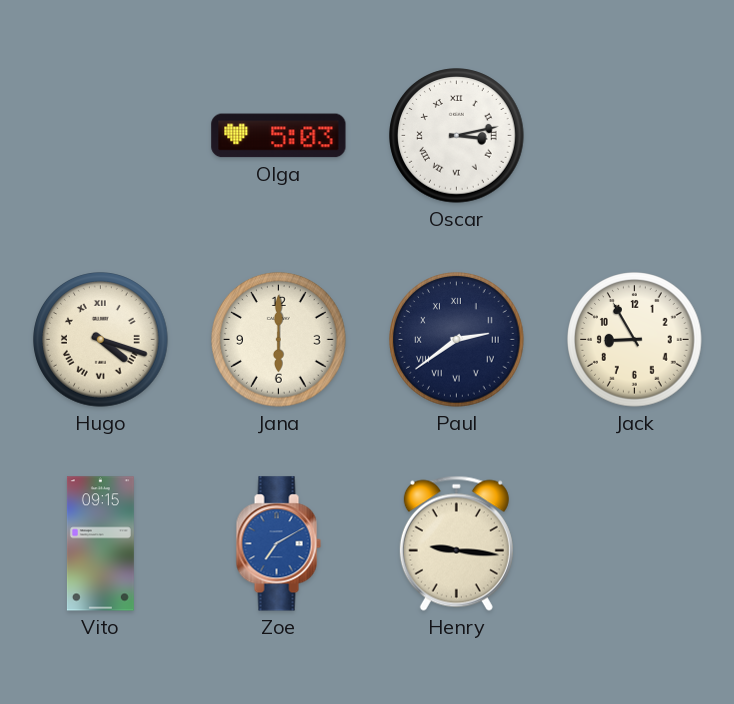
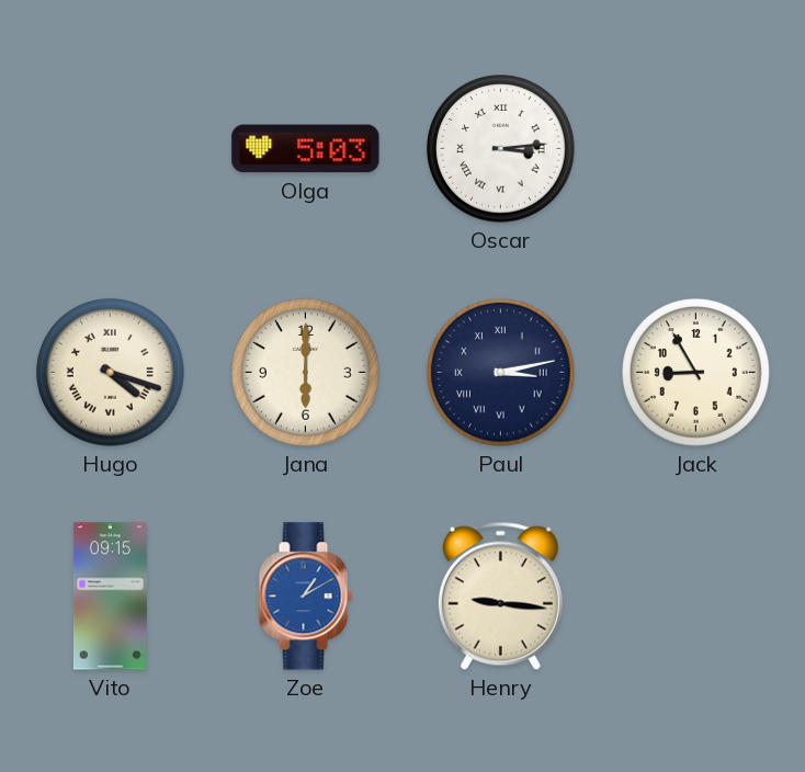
Oscar: 3:13 -> 3:14 (501, 149)
Paul: 2:39 -> 3:13 (501, 373)
Zoe: 7:10 -> 1:10 (305, 597)
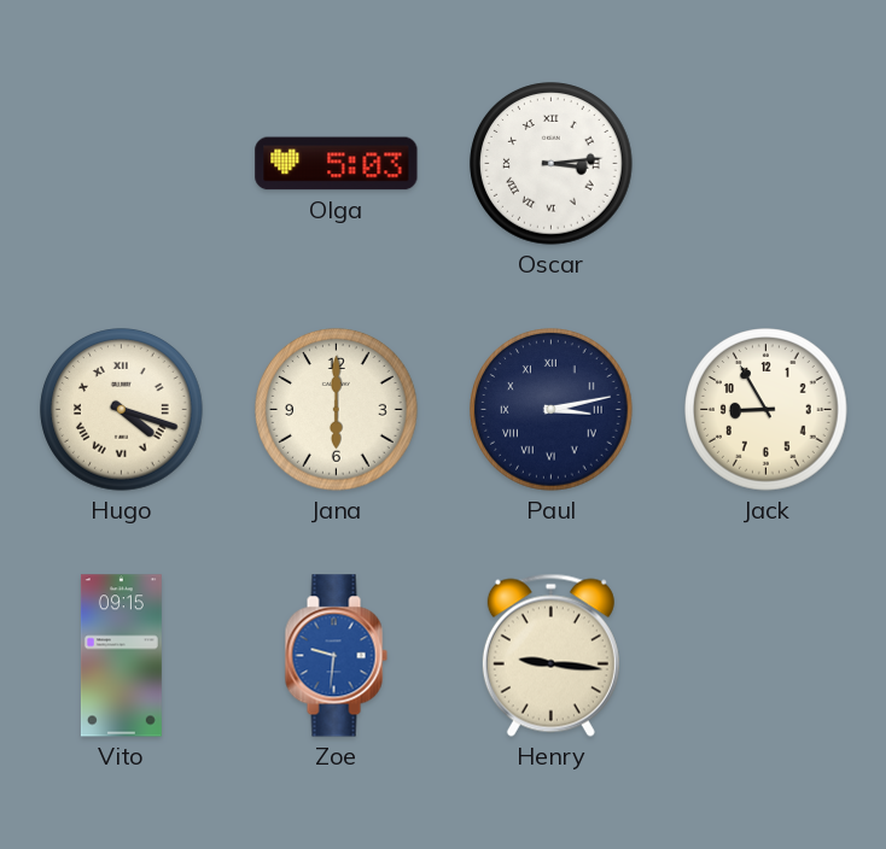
Zoe: 1:10 -> 9:31 (336, 656)
